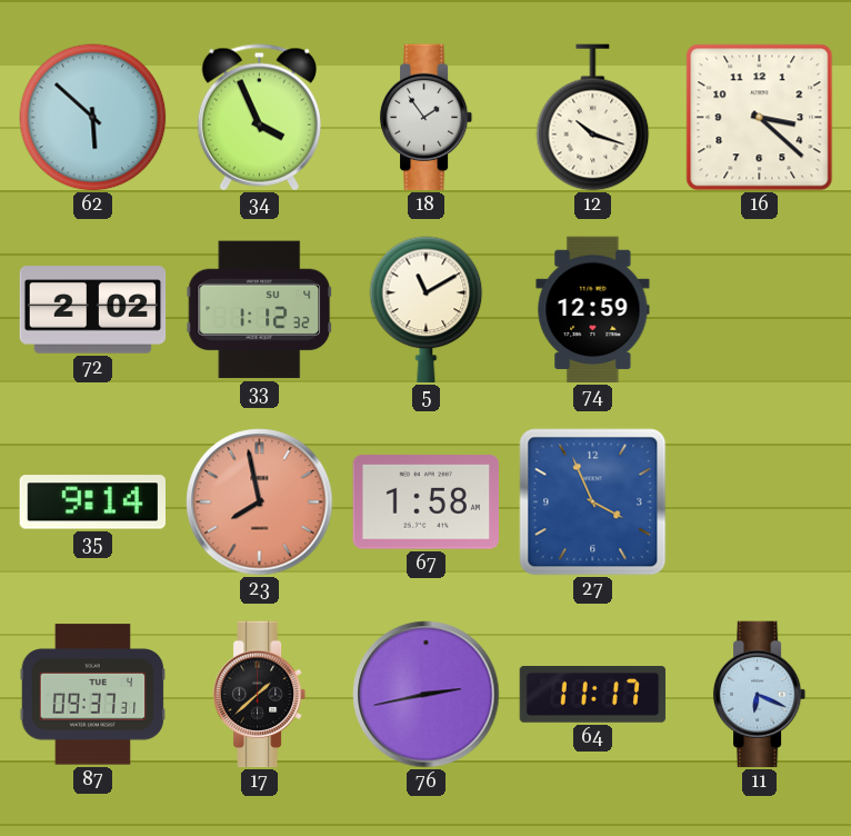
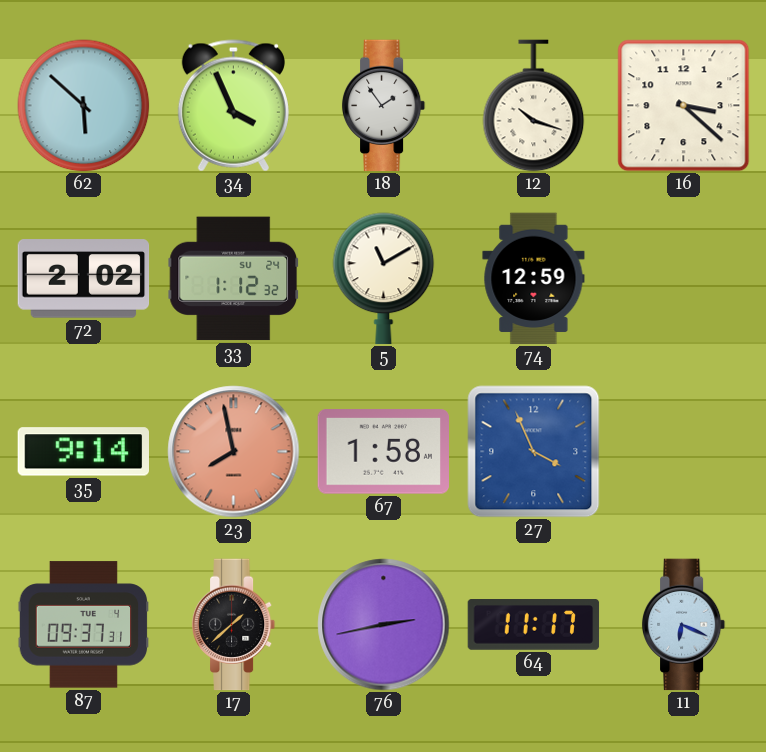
33 date: SU 4 -> SU 24 (233, 279)
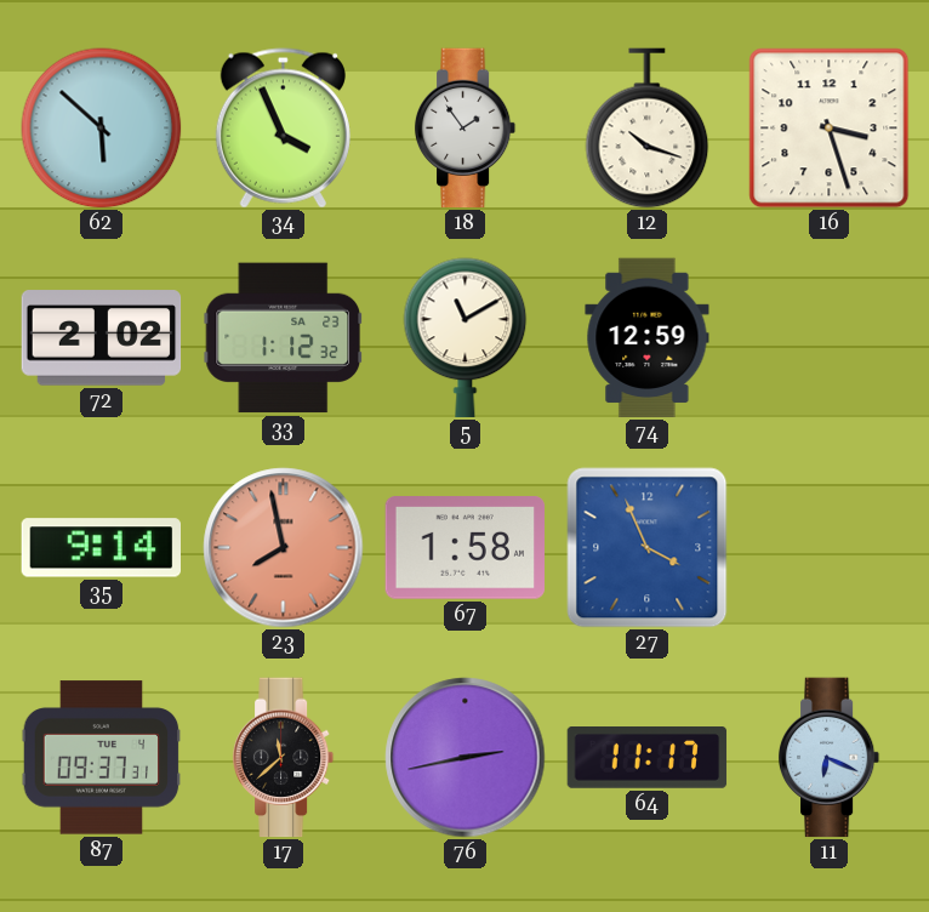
16: 3:22 -> 3:27 (830, 129)
33 date: SU 24 -> SA 23 (283, 338)
17: 1:38 -> 11:38 (284, 758)
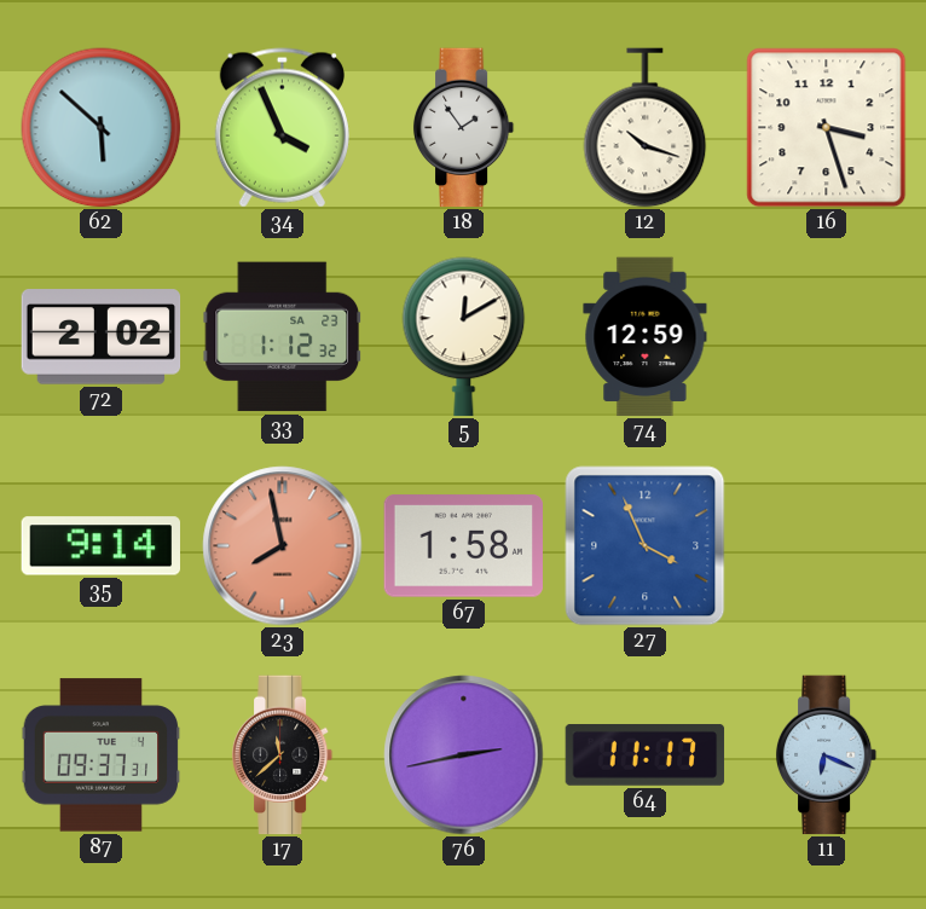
5: 11:10 -> 12:10 (464, 337)
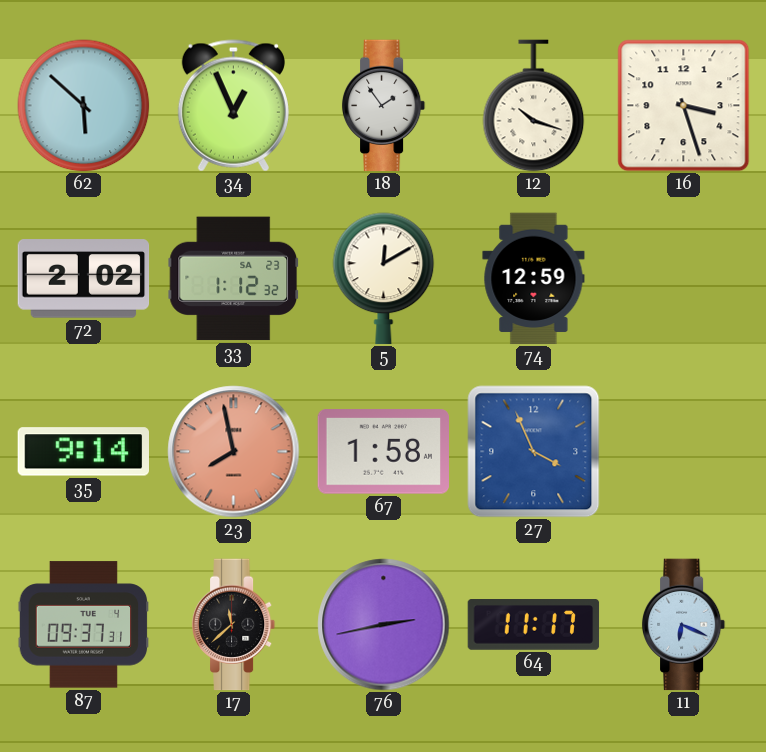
34: 3:56 -> 12:56 (233, 106)
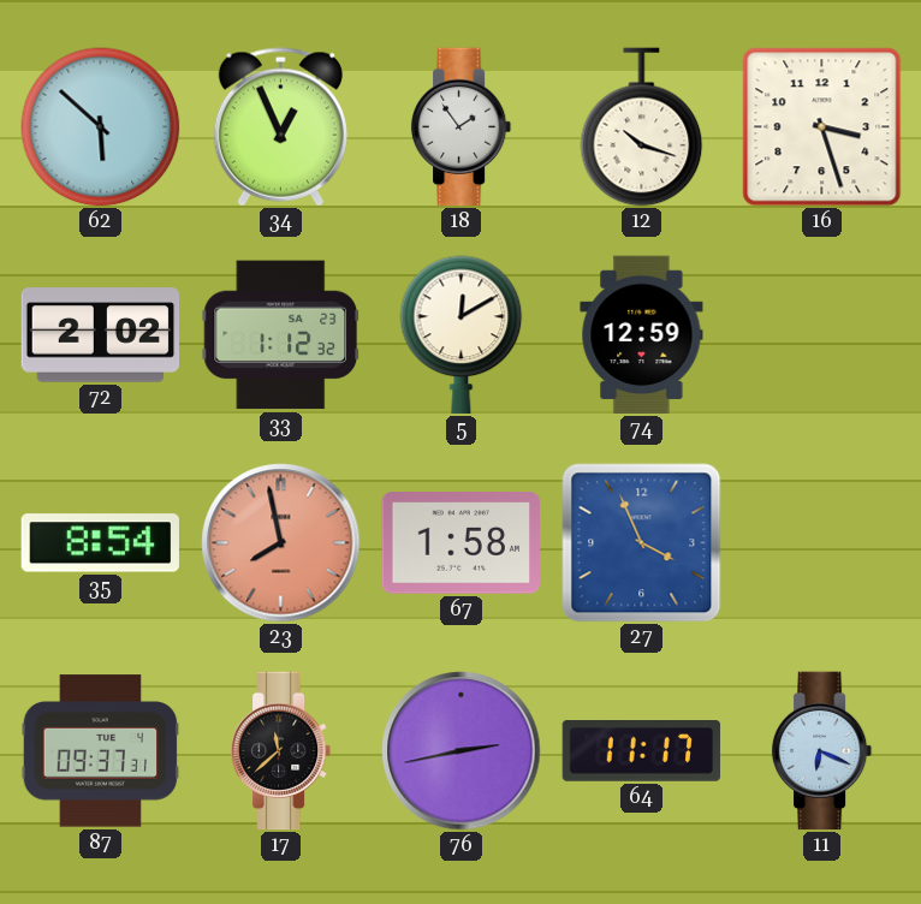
35: 9:14 -> 8:54 (100, 543)
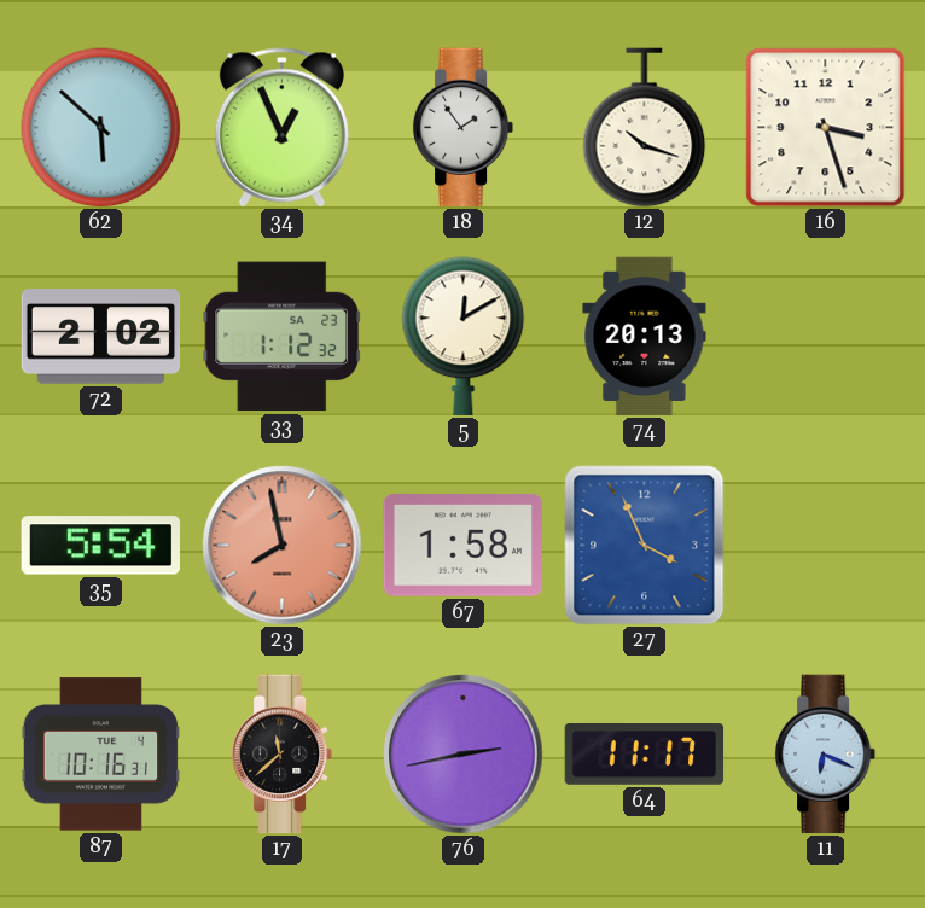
74: 12:59 -> 20:13 (645, 337)
35: 8:54 -> 5:54 (100, 546)
87: 09:37 -> 10:16 (101, 755)
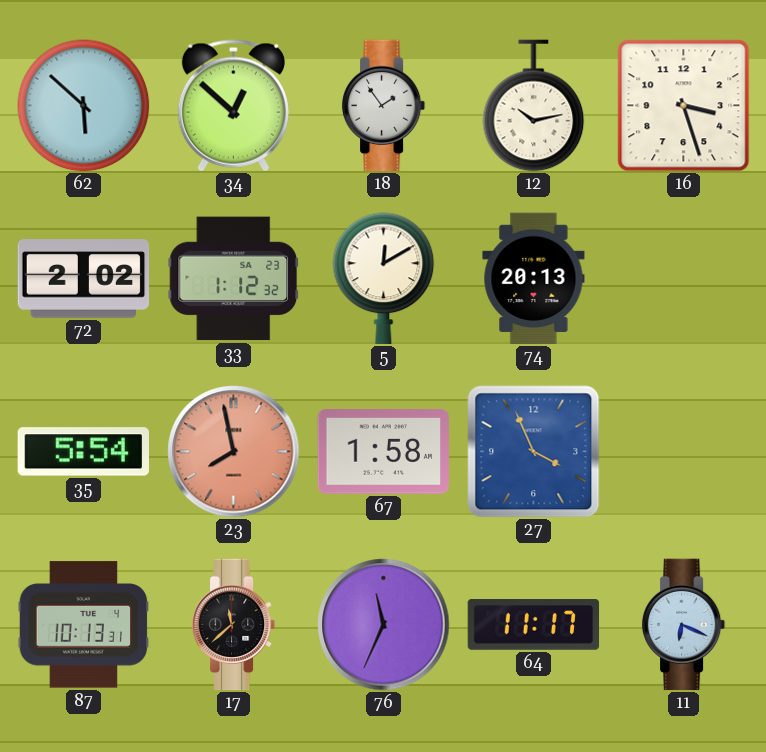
34: 12:56 -> 12:52 (233, 106)
12: 10:18 -> 10:13 (534, 106)
87: 10:16 -> 10:13 (84, 625)
76: 2:43 -> 11:34 (384, 625)
